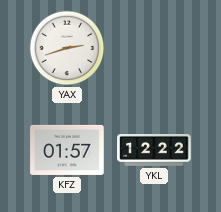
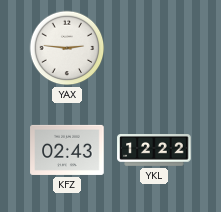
YAX: 2:42 -> 2:46 (67, 48)
KFZ: 01:57 -> 02:43 (67, 150)
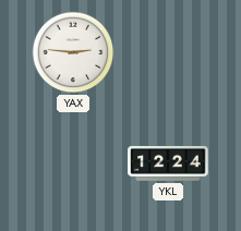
KFZ: 02:43 -> none (67, 150)
YKL: 12:22 -> 12:24 (168, 165)
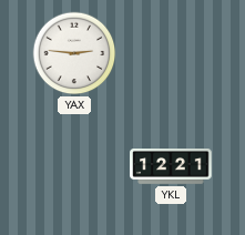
YKL: 12:24 -> 12:21 (171, 167)
